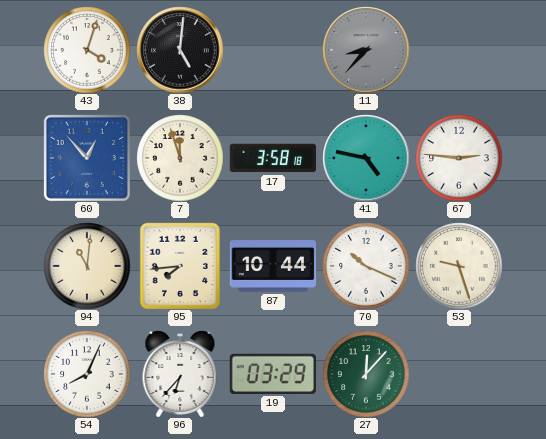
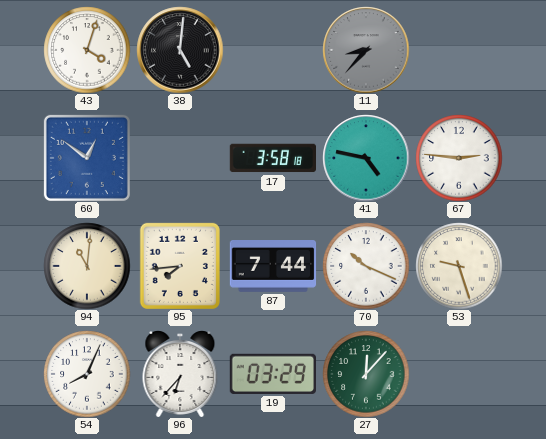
60: 12:53 -> 12:51 (87, 158)
7: 11:57 -> none (180, 158)
87: 10:44 -> 7:44 (273, 267)
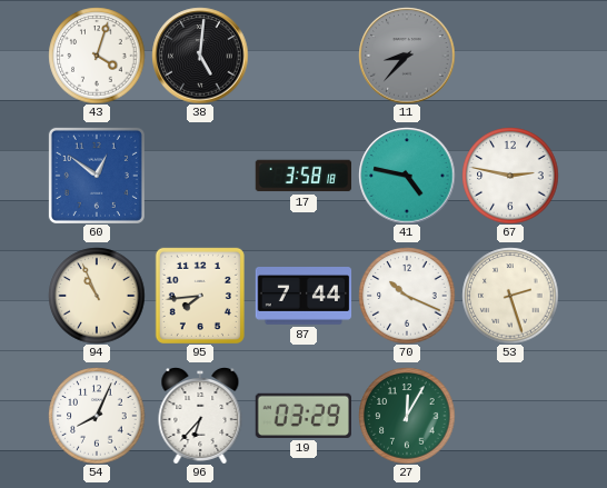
67: 2:46 -> 2:47 (510, 176)
94: 11:01 -> 10:56 (97, 296)
53: 9:27 -> 2:27 (510, 296)
27: 12:07 -> 12:05 (407, 416)
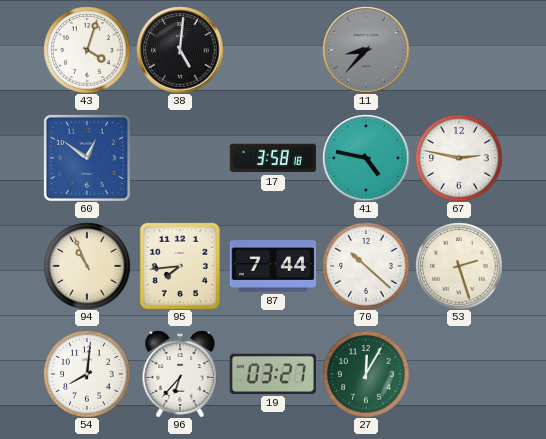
70: 10:19 -> 10:22 (366, 266)
54: 8:04 -> 8:01 (87, 374)
19: 03:29 -> 03:27 (272, 374)
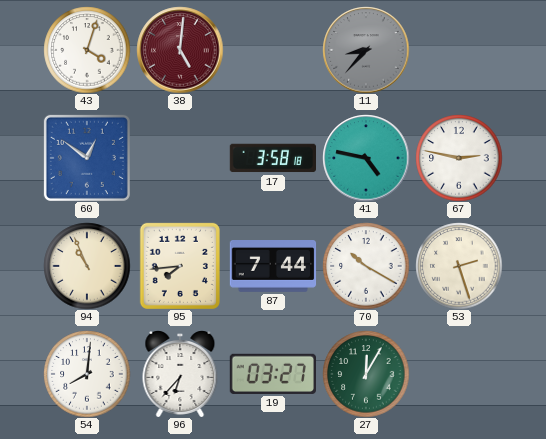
38 dial: black -> burgundy (180, 50)
70: 10:22 -> 10:20 (366, 266)
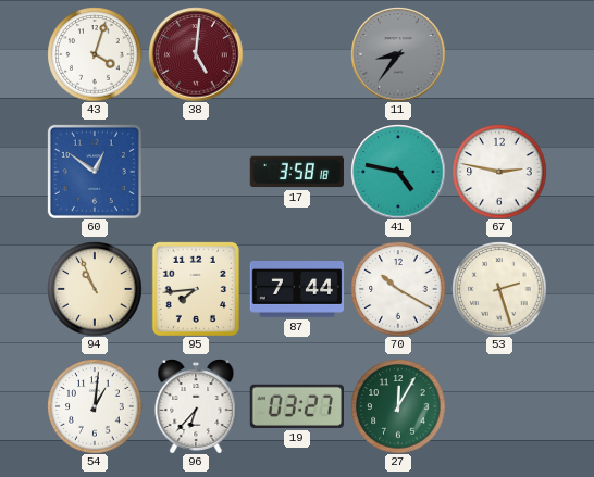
11: 8:37 -> 8:36 (398, 54)
54: 8:01 -> 1:01 (95, 406)
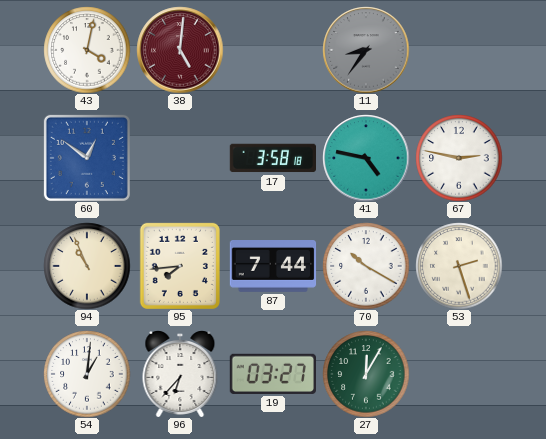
43: 4:03 -> 4:02 (87, 50)
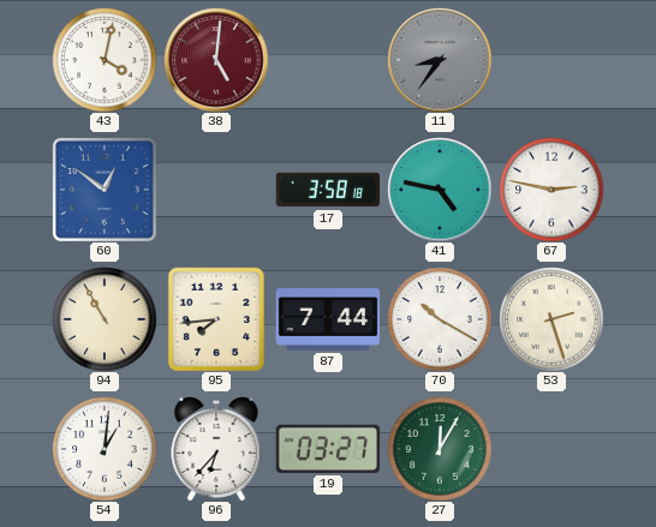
94: 10:56 -> 10:55 (105, 319)
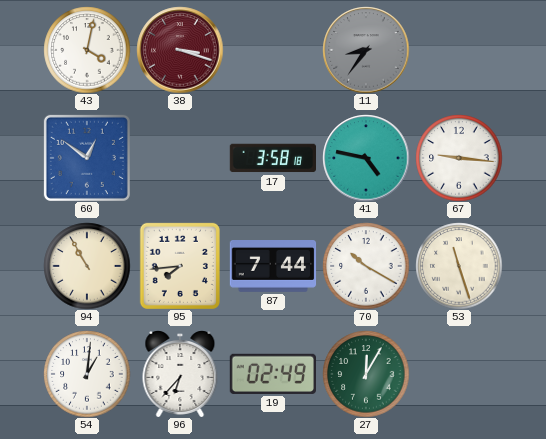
38: 5:01 -> 3:18 (180, 50)
67: 2:47 -> 9:16 (459, 158)
53: 2:27 -> 11:27 (459, 266)
19: 03:27 -> 02:49 (272, 374)
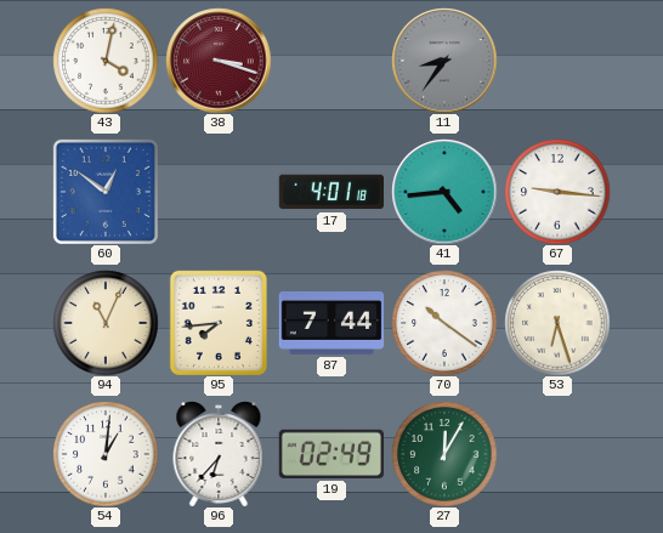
17: 3:58 -> 4:01 (330, 192)
41: 4:47 -> 4:44 (444, 192)
94: 10:55 -> 11:04 (106, 323)
70: 10:20 -> 10:21 (444, 323)
53: 11:27 -> 6:27 (557, 323)
